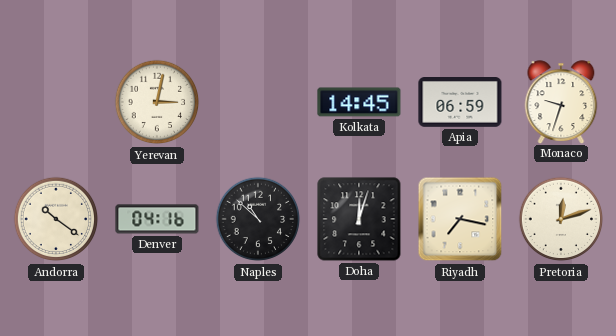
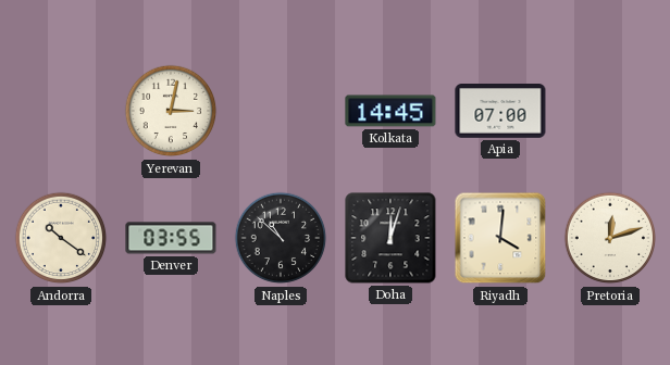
Apia: 06:59 -> 07:00 (500, 112)
Monaco: 9:33 -> none (561, 102)
Denver: 04:16 -> 03:55 (171, 238)
Riyadh: 7:17 -> 4:01 (500, 238)
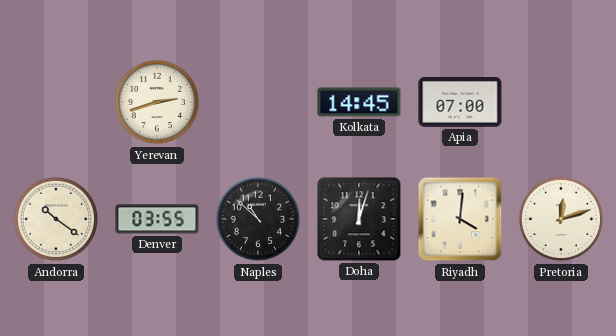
Yerevan: 3:02 -> 2:42 (157, 102)
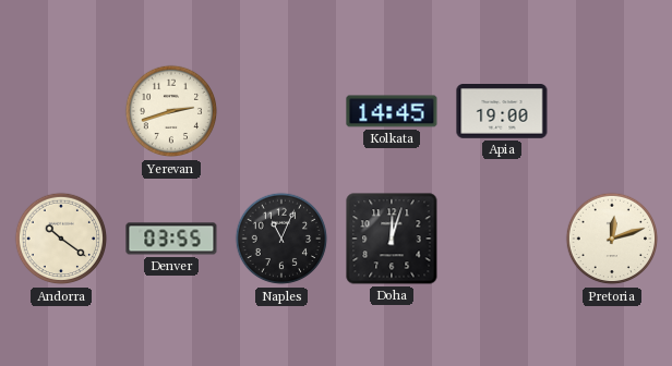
Apia: 07:00 -> 19:00 (502, 112)
Naples: 10:52 -> 11:04 (281, 239)
Riyadh: 4:01 -> none (460, 219)
